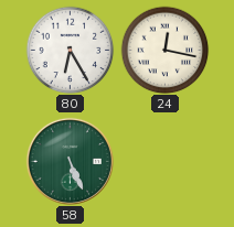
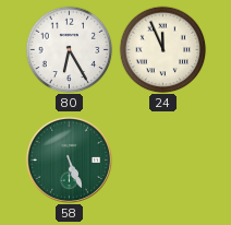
24: 12:17 -> 11:56 (162, 49)
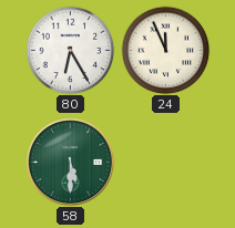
58: 5:26 -> 5:30 (70, 162)
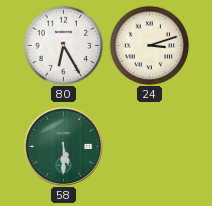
24: 11:56 -> 3:12 (149, 45)
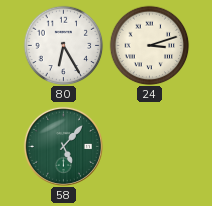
58: 5:30 -> 5:07 (63, 146)
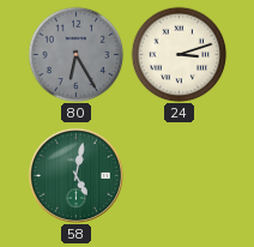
80 dial: white -> grey (75, 54)
58: 5:07 -> 5:02 (75, 175)
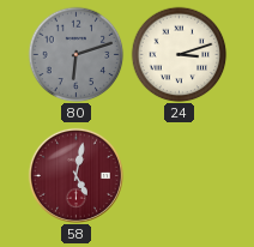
80: 6:25 -> 6:12 (75, 54)
58 dial: green -> burgundy (75, 175)
